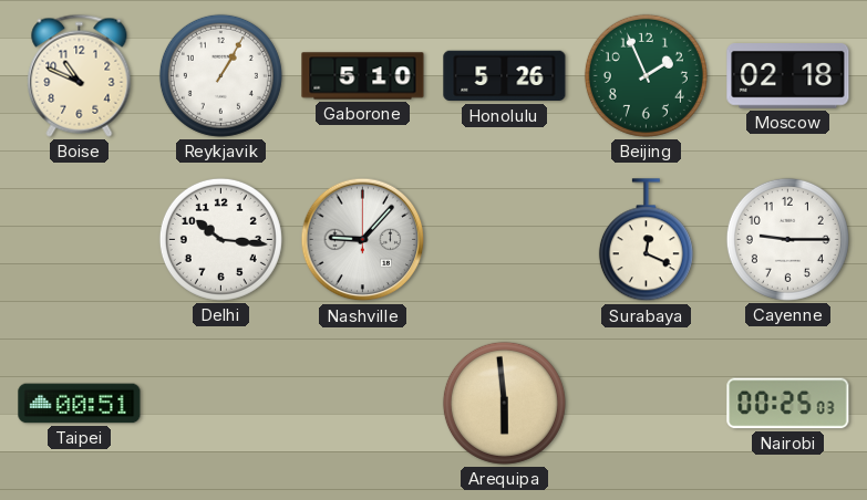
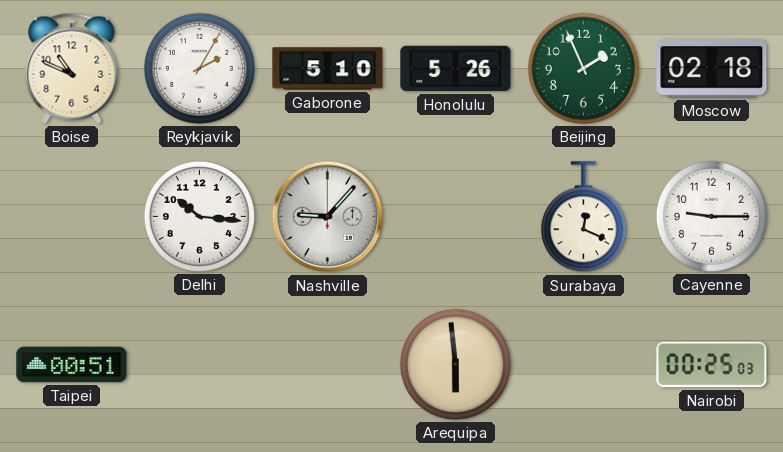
Reykjavik: 1:05 -> 2:05 (199, 68)
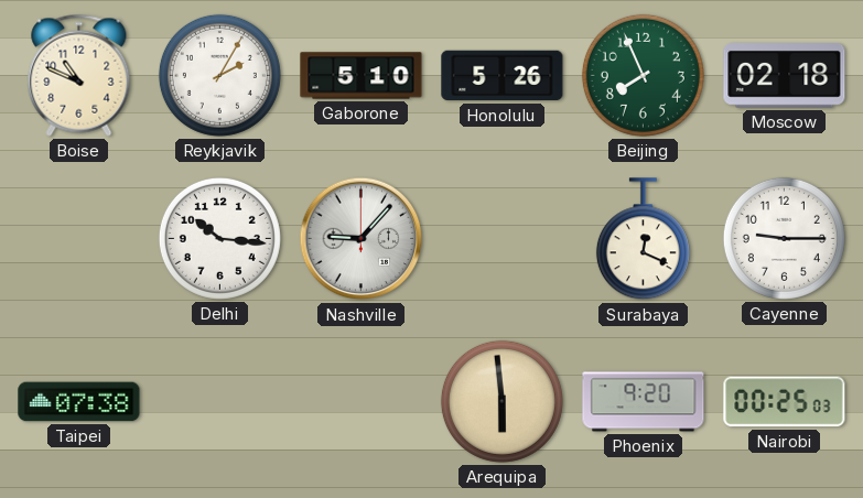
Beijing: 1:56 -> 7:56 (643, 75)
Taipei: 00:51 -> 07:38 (79, 402)
Phoenix: none -> 9:20 (644, 402)
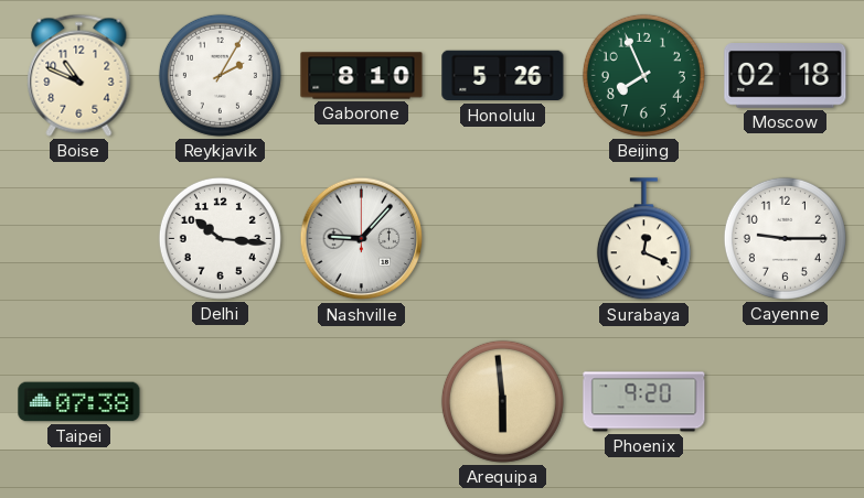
Gaborone: 5:10 -> 8:10 (362, 76)
Nairobi: 00:25 -> none (785, 402)
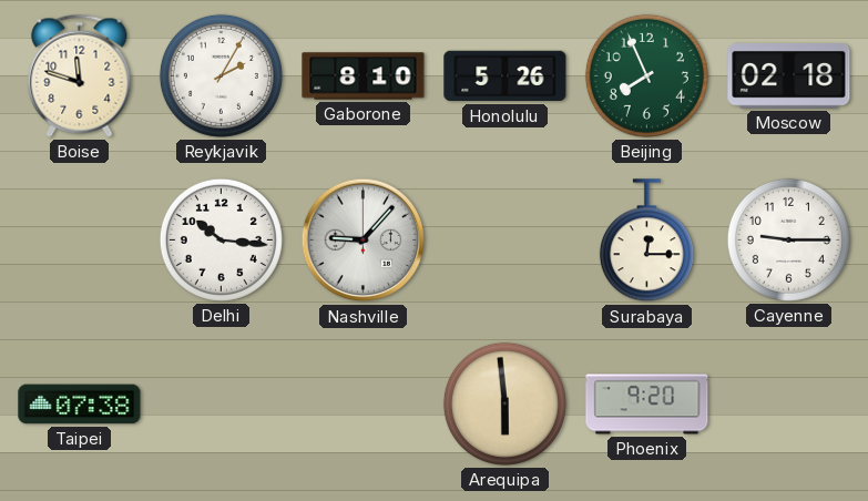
Boise: 10:49 -> 11:48 (80, 75)
Surabaya: 12:19 -> 12:15 (646, 241)
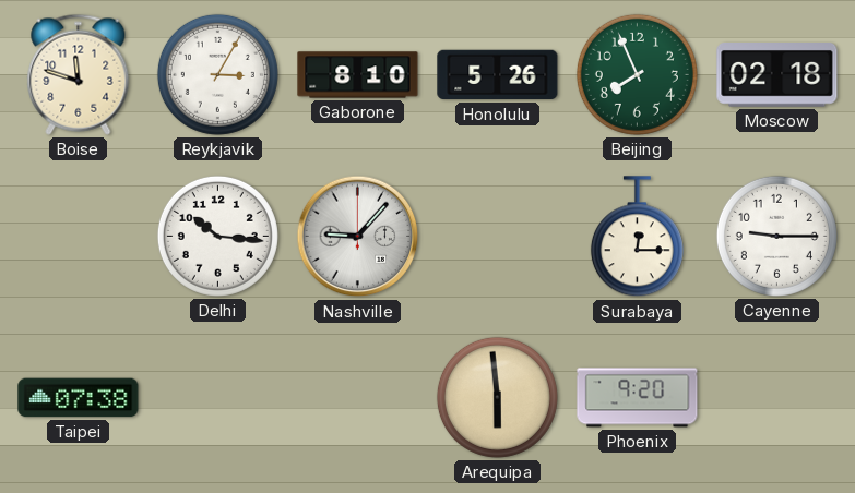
Reykjavik: 2:05 -> 3:05 (217, 74)
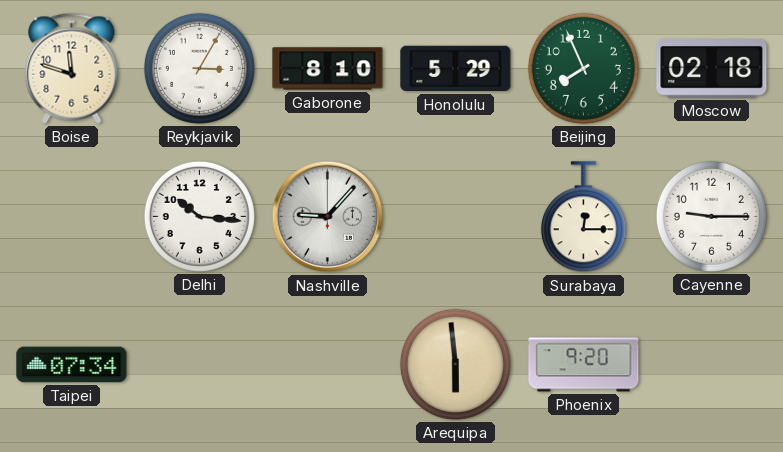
Honolulu: 5:26 -> 5:29 (456, 69)
Taipei: 07:38 -> 07:34 (72, 365)
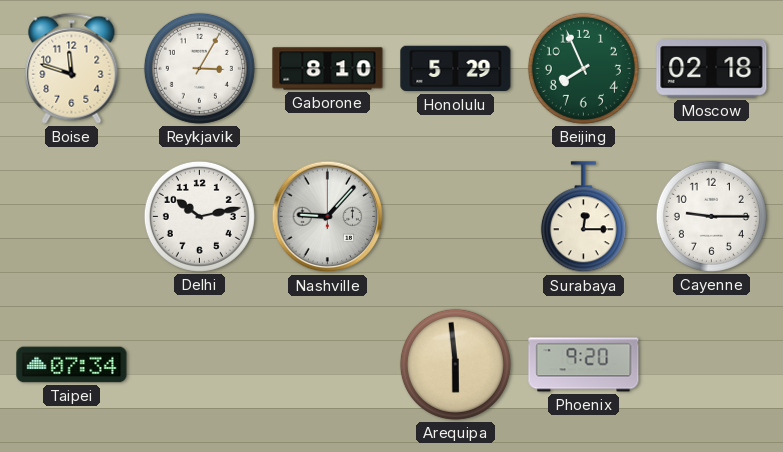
Delhi: 10:16 -> 10:13 (199, 216)
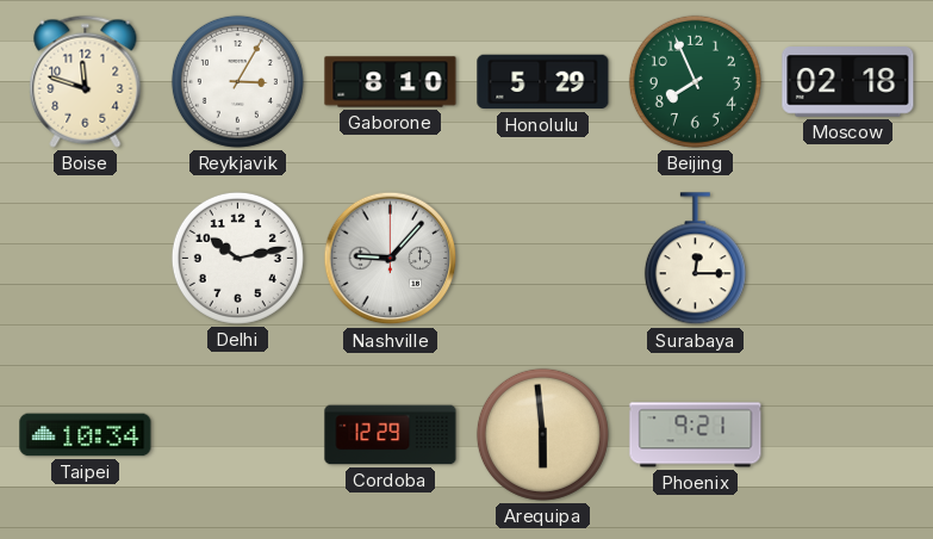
Cayenne: 9:15 -> none (711, 216)
Taipei: 07:34 -> 10:34 (86, 435)
Cordoba: none -> 12:29 (391, 435)
Phoenix: 9:20 -> 9:21 (696, 435)
